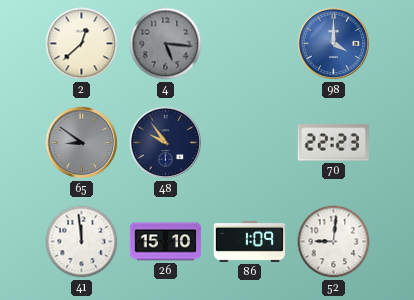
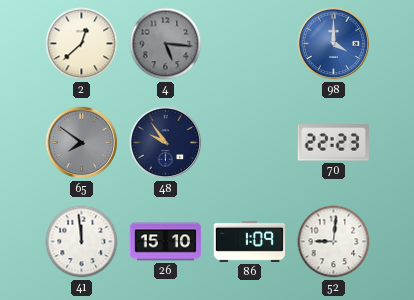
65: 8:51 -> 7:51 (82, 143)
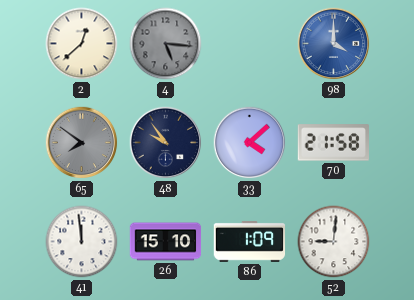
33: none -> 4:08 (250, 143)
70: 22:23 -> 21:58 (333, 143)
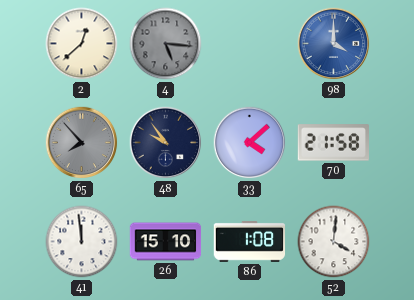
65: 7:51 -> 7:53 (82, 143)
86: 1:09 -> 1:08 (250, 242)
52: 9:01 -> 4:01 (334, 242)
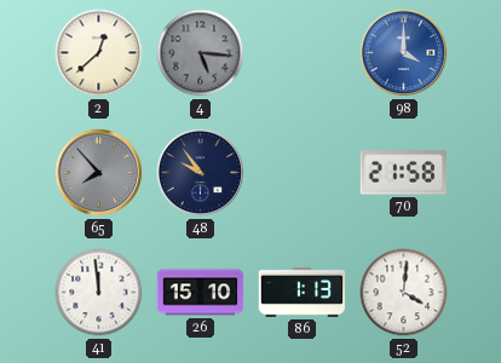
33: 4:08 -> none (250, 143)
86: 1:08 -> 1:13 (303, 293)
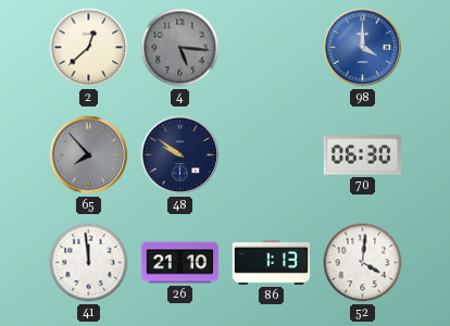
48: 9:54 -> 9:51 (180, 155)
70: 21:58 -> 06:30 (362, 155)
26: 15:10 -> 21:10 (180, 263)
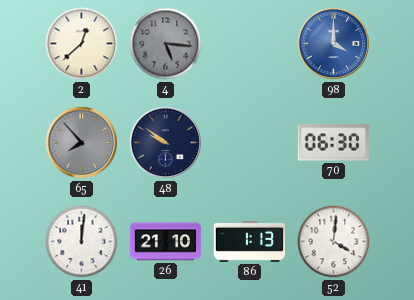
41: 11:59 -> 12:01 (82, 242)
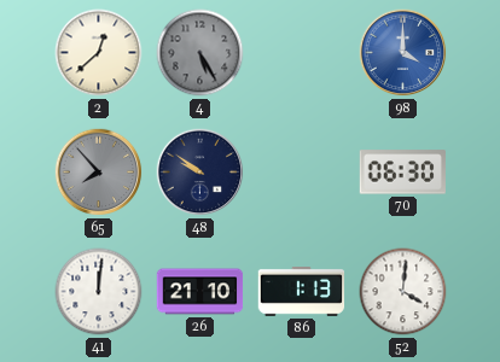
4: 5:16 -> 5:25 (200, 53)
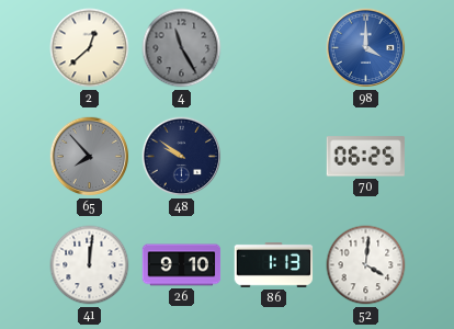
4: 5:25 -> 11:25 (182, 48)
70: 06:30 -> 06:25 (365, 157)
26: 21:10 -> 9:10 (182, 265)
